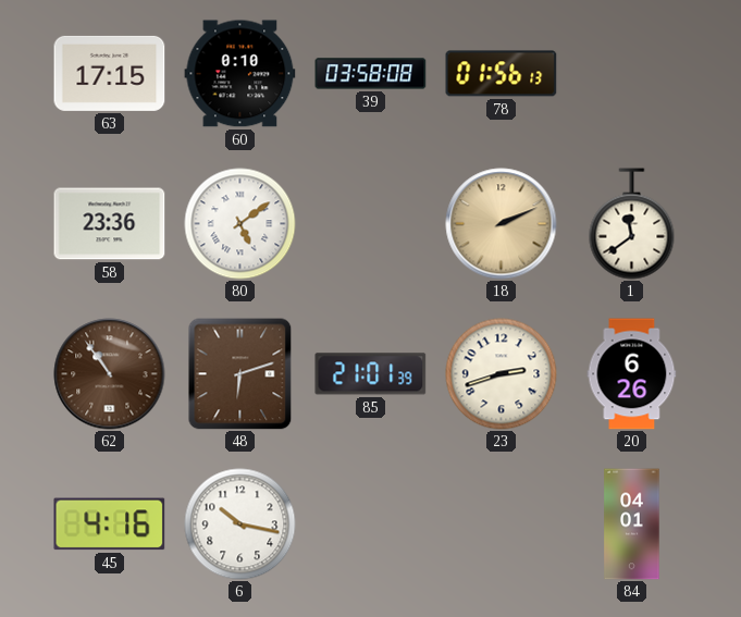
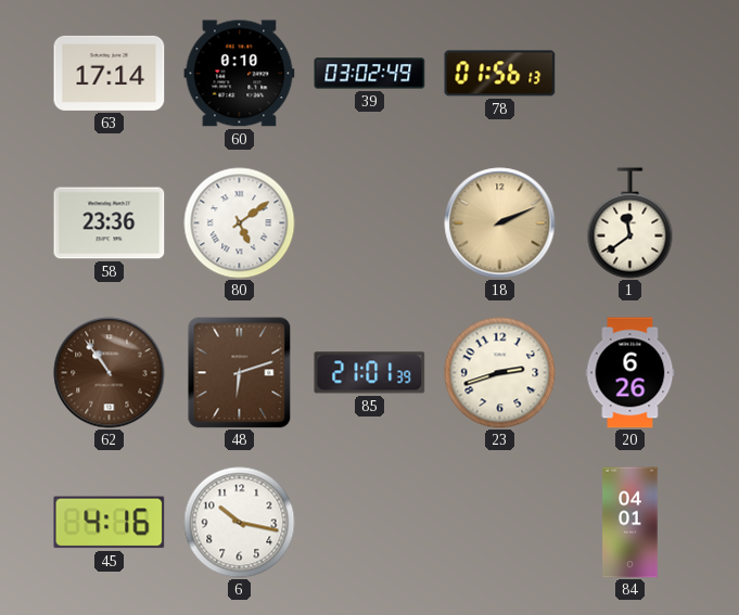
63: 17:15 -> 17:14 (110, 73)
39: 03:58 -> 03:02 (370, 74)
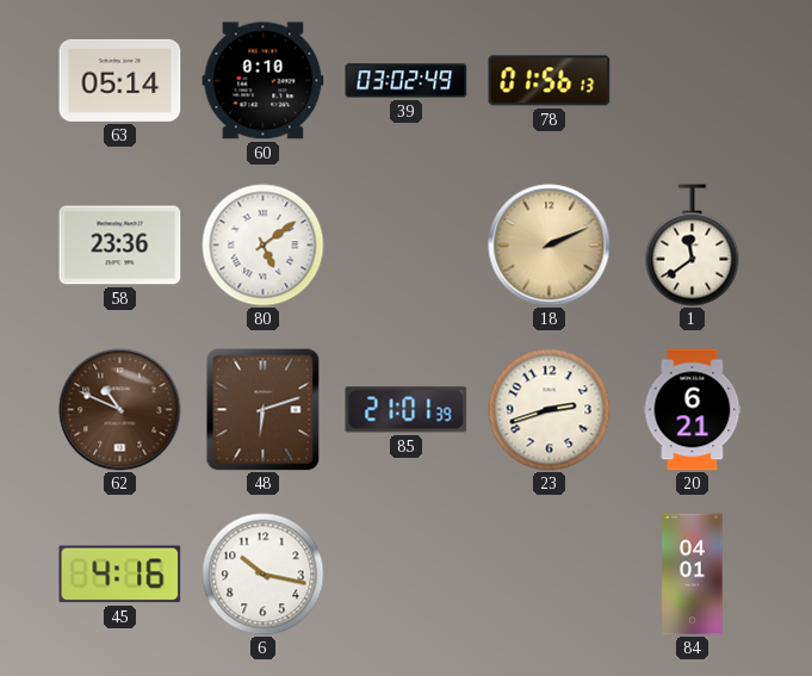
63: 17:14 -> 05:14 (120, 80)
62: 10:54 -> 10:49 (120, 410)
20: 6:26 -> 6:21 (693, 410)
